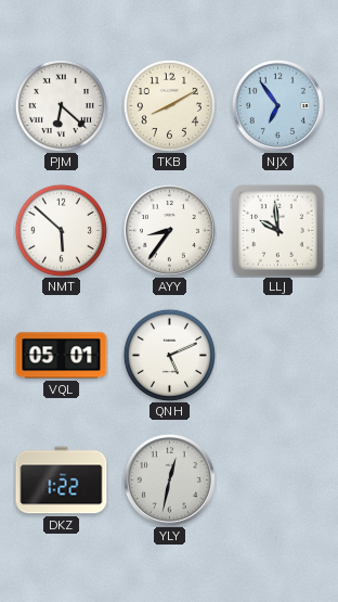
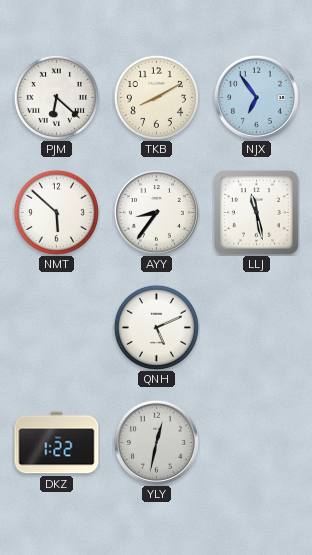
LLJ: 9:59 -> 11:28 (257, 213)
VQL: 05:01 -> none (62, 356)
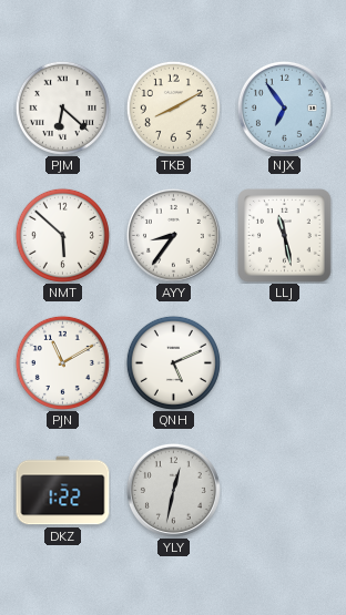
PJN: none -> 11:10 (62, 362)
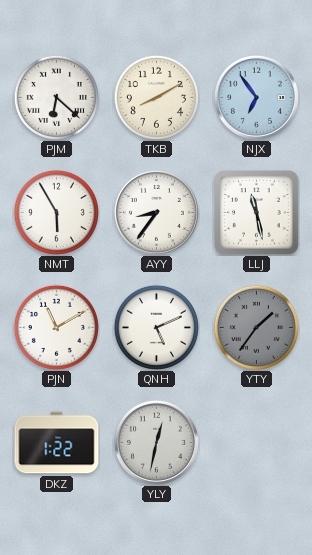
NMT: 5:52 -> 5:55 (56, 212)
YTY: none -> 1:36 (256, 327)
